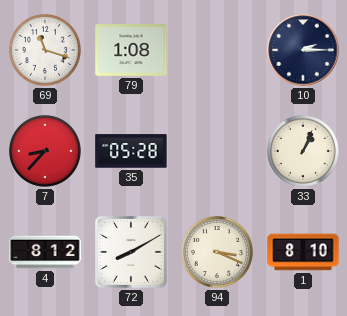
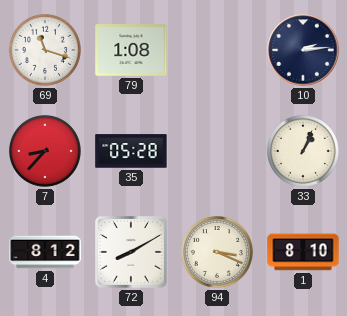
10: 2:15 -> 2:14 (303, 50)
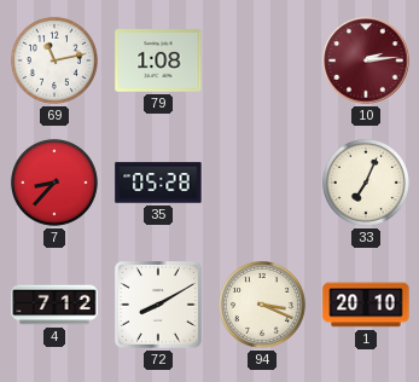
69: 11:18 -> 11:13 (54, 60)
10 dial: navy -> burgundy (366, 60)
33: 1:04 -> 7:04 (366, 183)
4: 8:12 -> 7:12 (54, 305)
1: 8:10 -> 20:10 (366, 305)
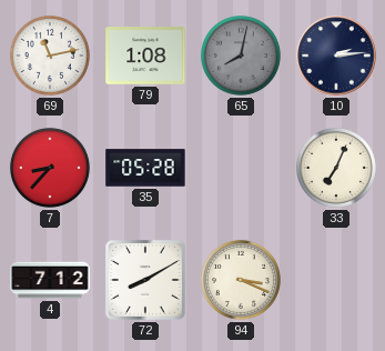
65: none -> 8:02 (241, 56)
10 dial: burgundy -> navy (336, 56)
1: 20:10 -> none (366, 305)
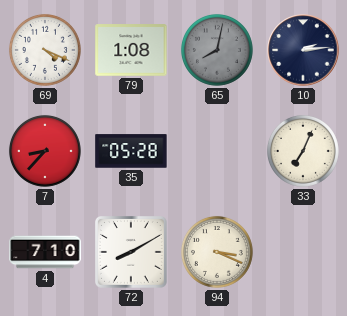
69: 11:13 -> 4:19 (45, 50)
4: 7:12 -> 7:10 (45, 252)
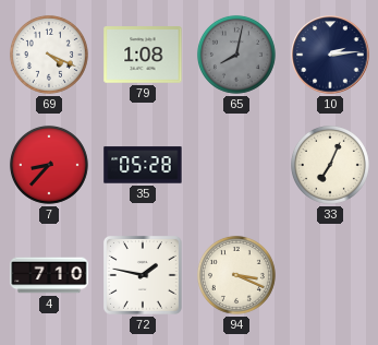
72: 8:10 -> 1:47 (144, 276)
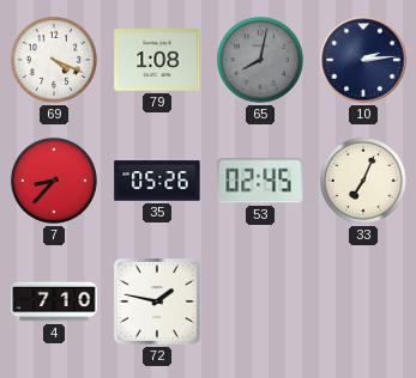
35: 05:28 -> 05:26 (157, 181)
53: none -> 02:45 (260, 181)
94: 3:19 -> none (236, 275)
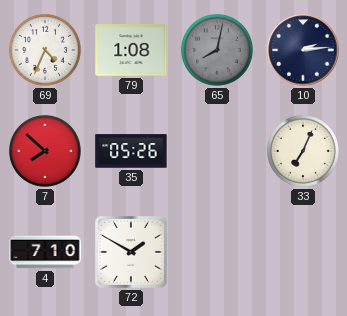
69: 4:19 -> 4:34 (45, 50)
7: 8:37 -> 7:52 (45, 151)
53: 02:45 -> none (260, 181)
72: 1:47 -> 1:50 (132, 253)
